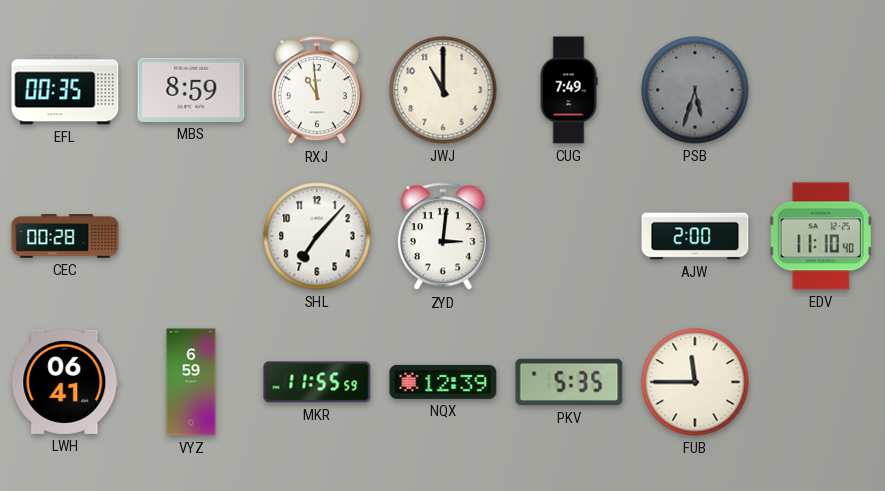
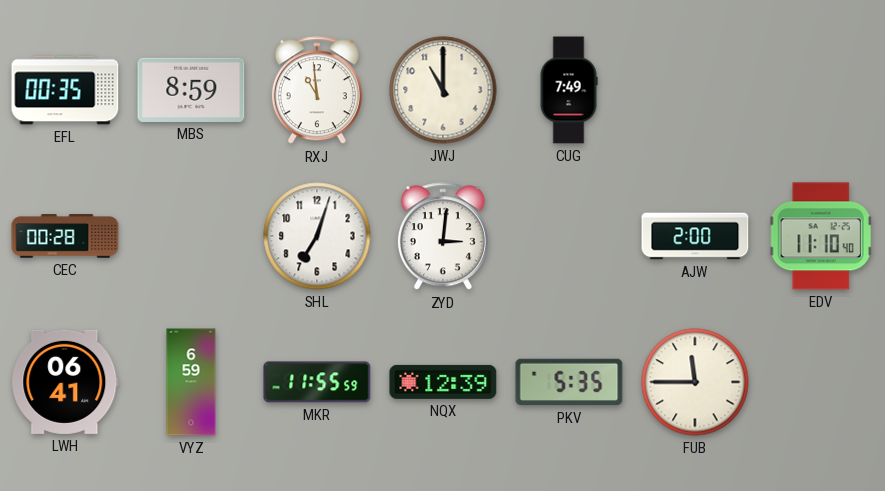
PSB: 5:33 -> none (695, 90)
SHL: 7:07 -> 7:03 (317, 236)
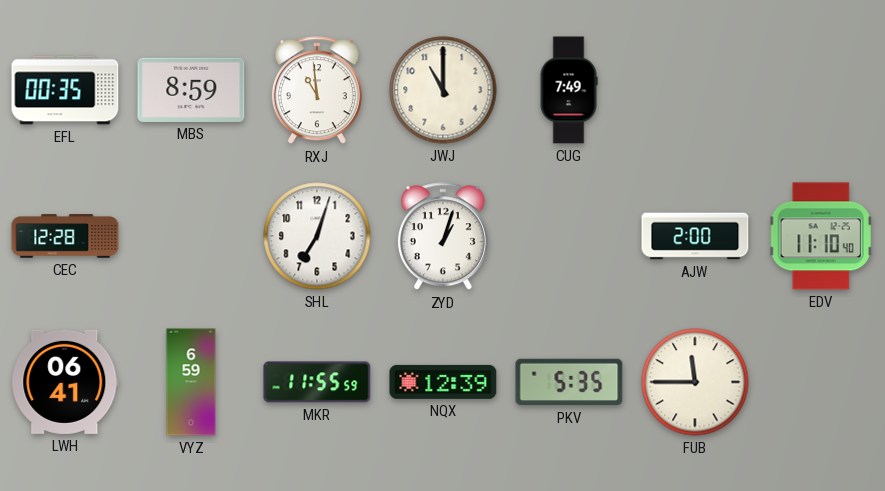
CEC: 00:28 -> 12:28 (65, 236)
ZYD: 3:01 -> 1:03 (443, 237)
